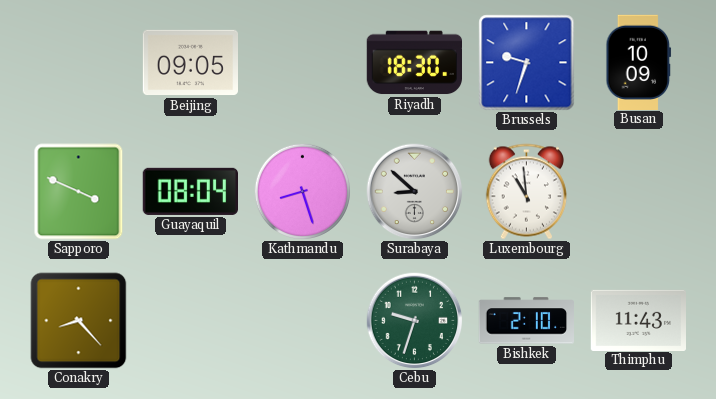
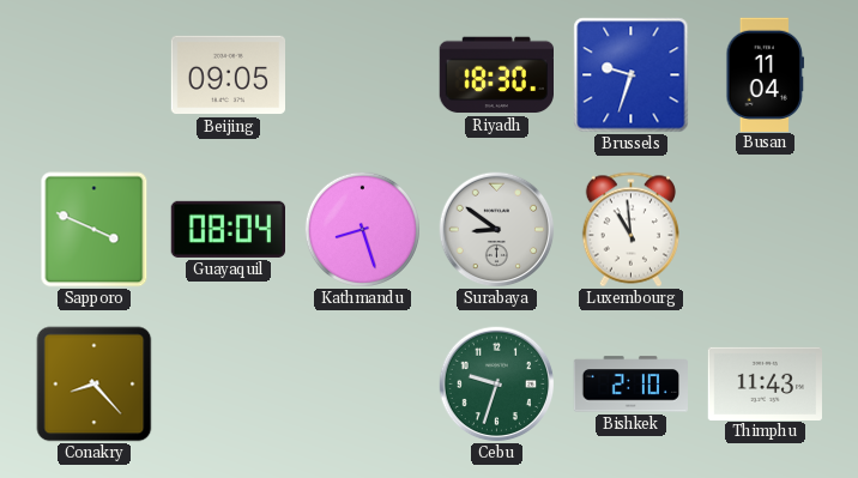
Busan: 10:09 -> 11:04 (766, 74)
Surabaya: 8:52 -> 8:51 (497, 230)
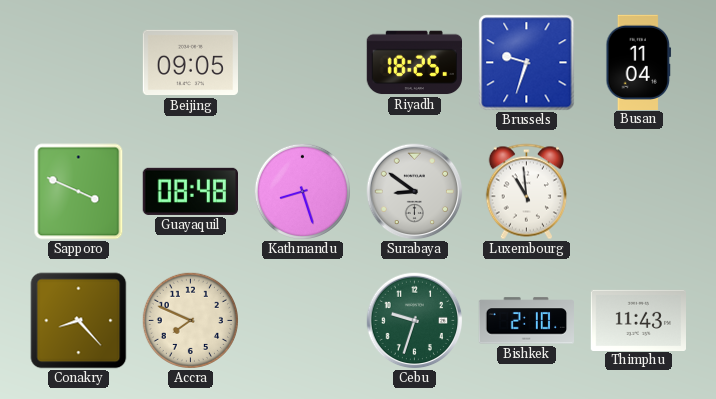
Riyadh: 18:30 -> 18:25 (414, 63)
Guayaquil: 08:04 -> 08:48 (190, 191)
Accra: none -> 7:49 (190, 320)
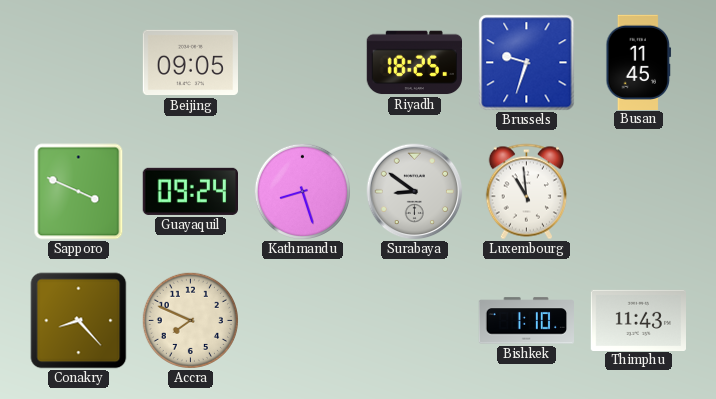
Busan: 11:04 -> 11:45 (639, 62)
Guayaquil: 08:48 -> 09:24 (190, 191)
Cebu: 9:33 -> none (415, 321)
Bishkek: 2:10 -> 1:10 (526, 321)
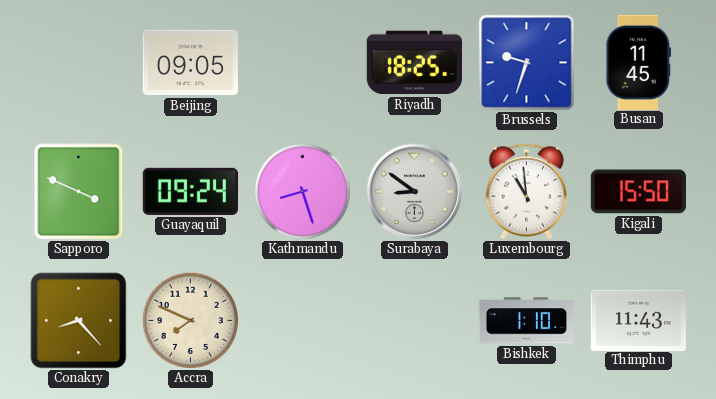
Kigali: none -> 15:50 (638, 192)
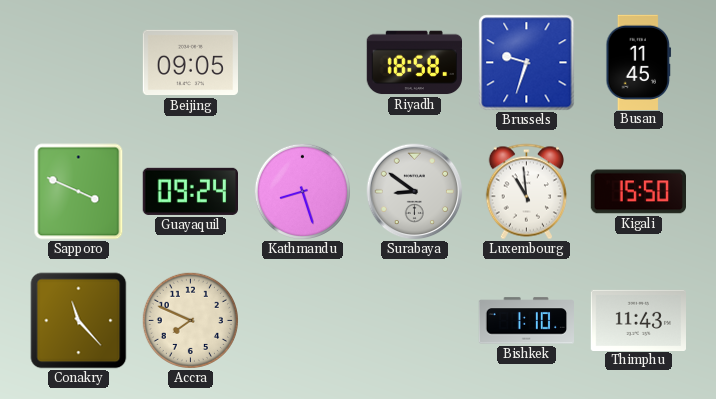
Riyadh: 18:25 -> 18:58 (414, 63)
Conakry: 8:23 -> 11:23 (79, 321)
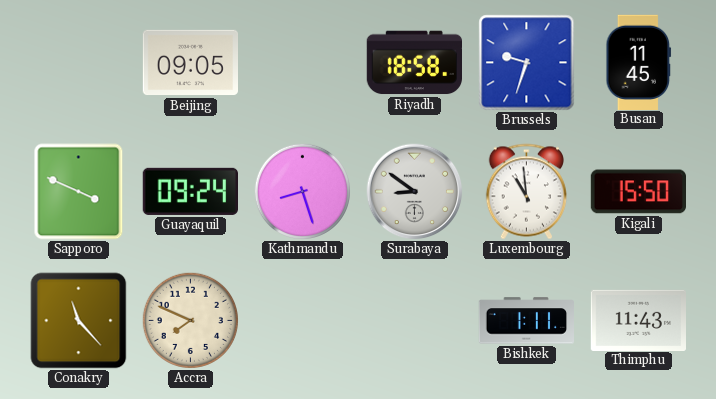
Bishkek: 1:10 -> 1:11 (526, 321)
